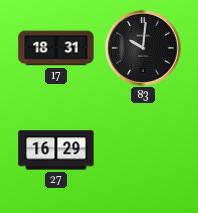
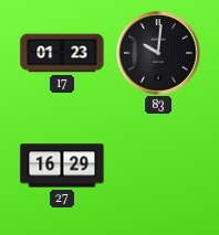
17: 18:31 -> 01:23 (62, 53)
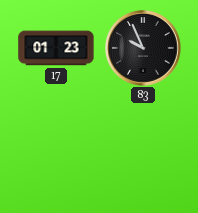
83: 10:01 -> 9:56 (144, 49)
27: 16:29 -> none (62, 165)
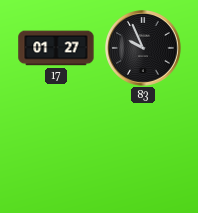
17: 01:23 -> 01:27 (56, 48)
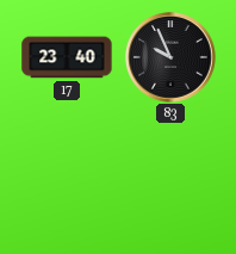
17: 01:27 -> 23:40 (67, 57)
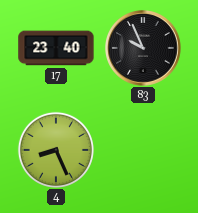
4: none -> 8:26 (56, 150)
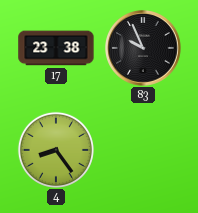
17: 23:40 -> 23:38 (56, 48)
4: 8:26 -> 8:24 (56, 150)
